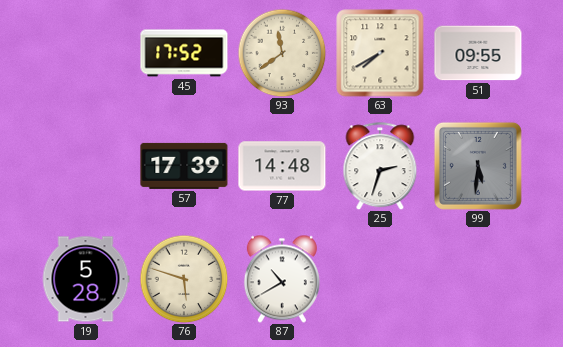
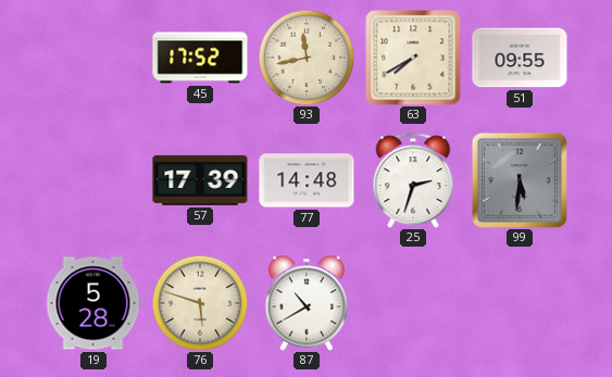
93: 11:39 -> 11:43 (307, 58)
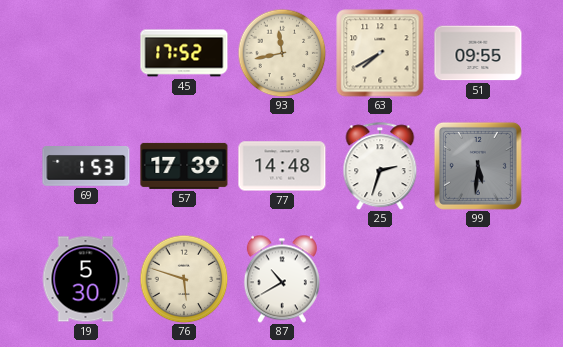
69: none -> 1:53 (86, 167)
19: 5:28 -> 5:30 (86, 279)
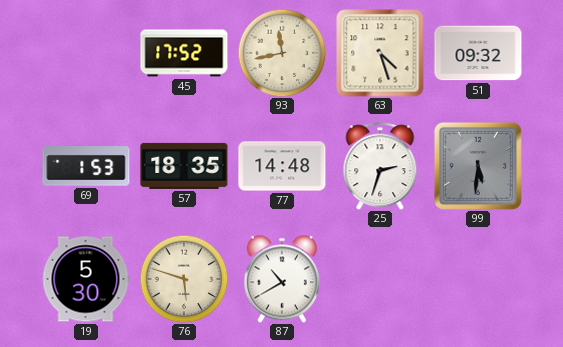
63: 7:40 -> 4:27 (380, 53)
51: 09:55 -> 09:32 (478, 53)
57: 17:39 -> 18:35 (184, 166)
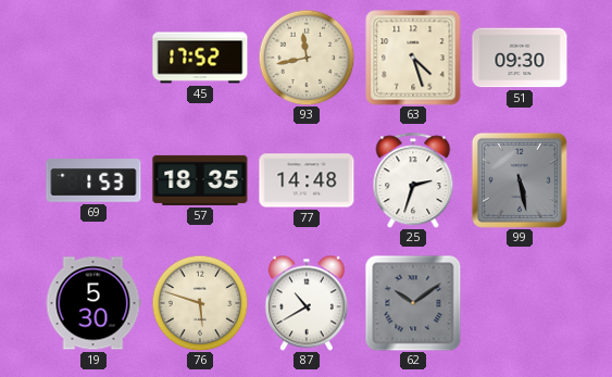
51: 09:32 -> 09:30 (520, 58)
99: 5:31 -> 5:28 (520, 180)
62: none -> 10:09 (413, 303)
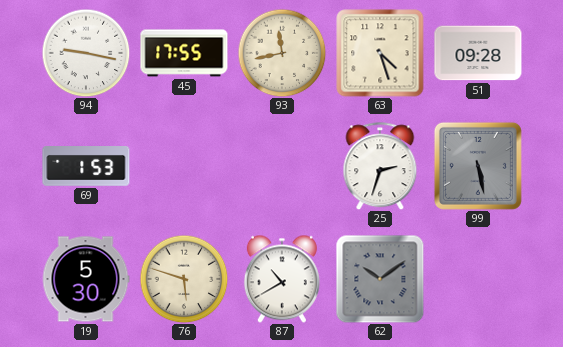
94: none -> 9:17 (86, 53)
45: 17:52 -> 17:55 (184, 53)
51: 09:30 -> 09:28 (478, 53)
57: 18:35 -> none (200, 180)
77: 14:48 -> none (307, 180)
